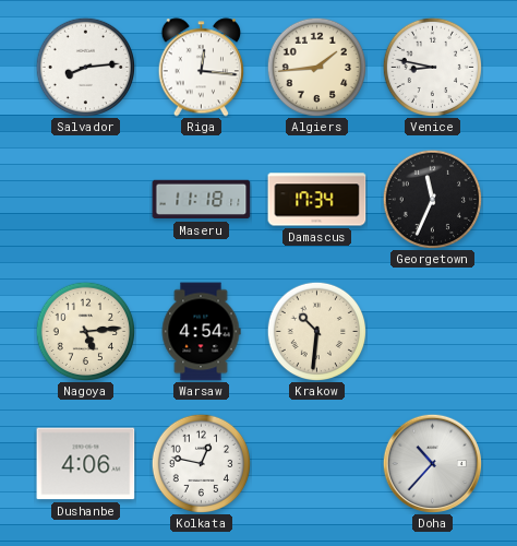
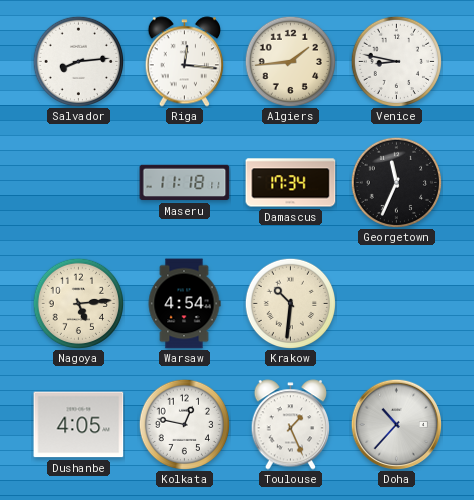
Dushanbe: 4:06 -> 4:05 (79, 425)
Toulouse: none -> 1:26 (291, 425)
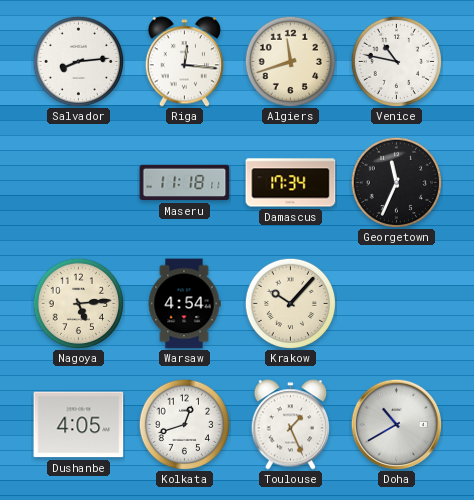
Algiers: 1:44 -> 11:42 (290, 61)
Venice: 8:47 -> 10:47 (396, 61)
Krakow: 10:31 -> 10:07 (290, 303)
Kolkata: 12:47 -> 12:42 (184, 424)
Doha: 10:37 -> 10:40 (396, 424)
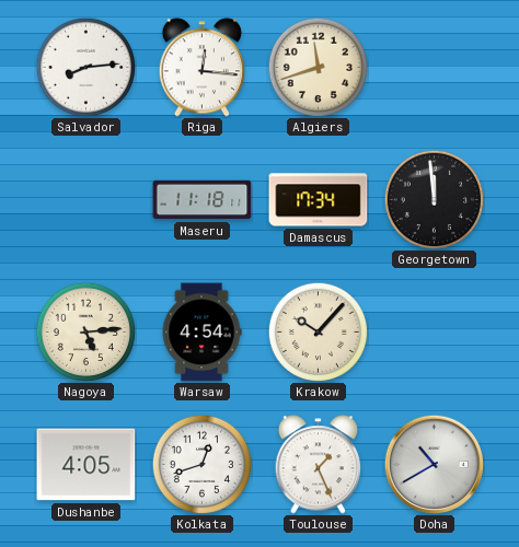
Venice: 10:47 -> none (396, 61)
Georgetown: 11:34 -> 11:59 (434, 199)
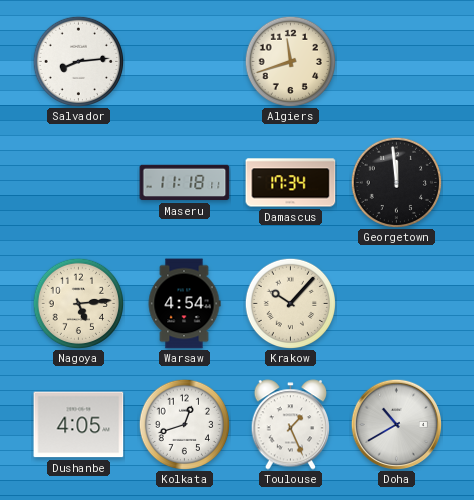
Riga: 12:16 -> none (203, 68)
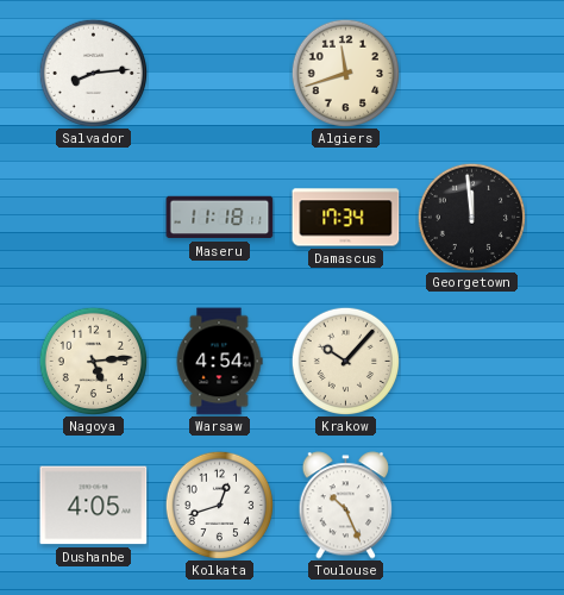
Toulouse: 1:26 -> 10:26 (346, 506)
Doha: 10:40 -> none (396, 424)
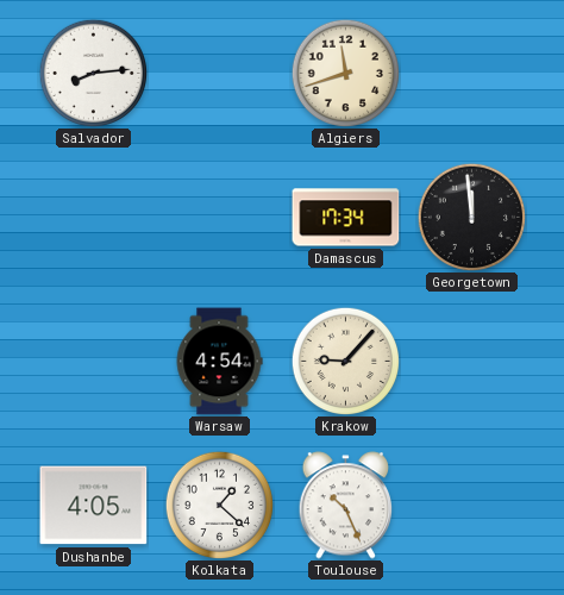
Maseru: 11:18 -> none (220, 218)
Nagoya: 5:14 -> none (93, 361)
Krakow: 10:07 -> 9:07 (345, 361)
Kolkata: 12:42 -> 1:22 (219, 505)
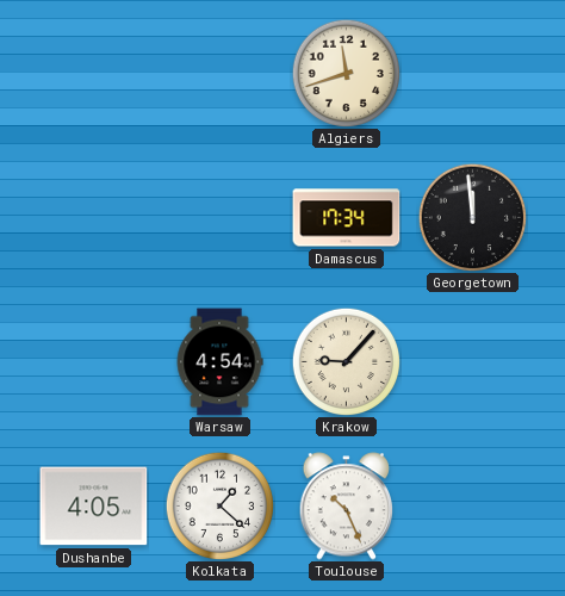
Salvador: 8:14 -> none (93, 73)
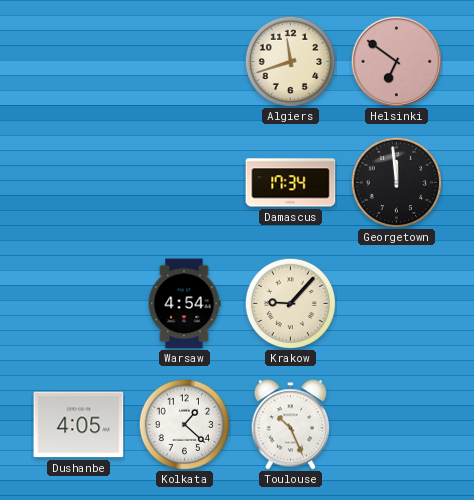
Helsinki: none -> 6:51 (396, 61)
